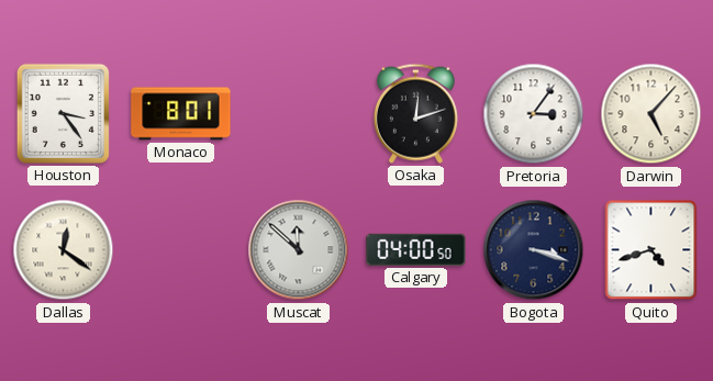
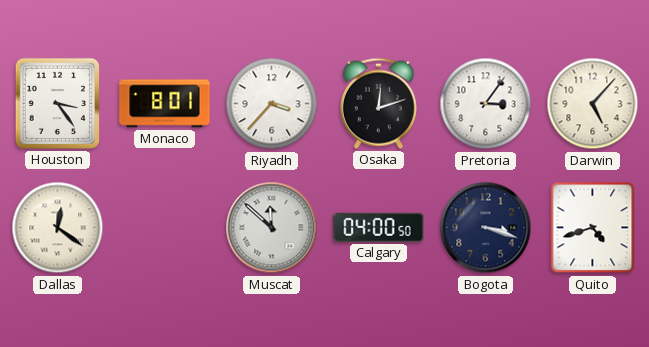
Riyadh: none -> 3:37 (272, 104)
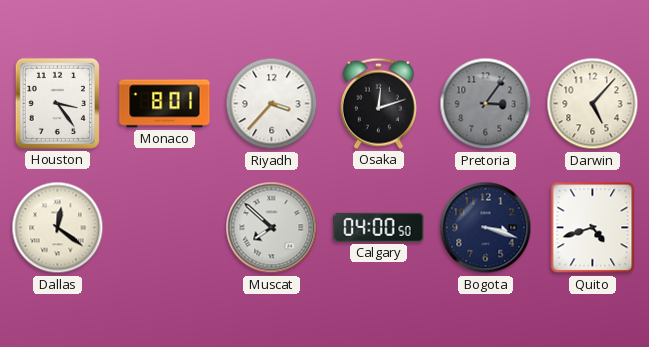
Pretoria dial: white -> grey (486, 104)
Muscat: 11:52 -> 7:52 (272, 228)
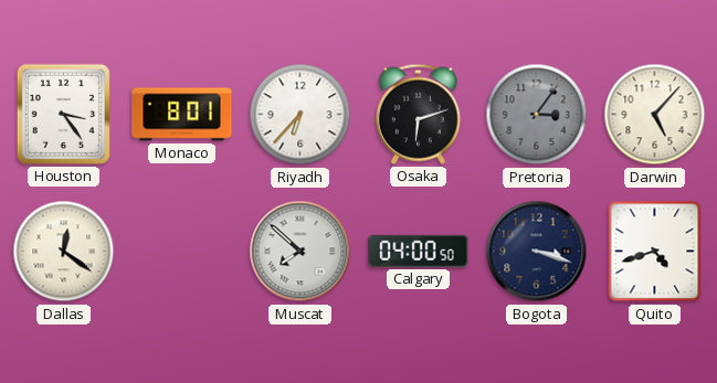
Riyadh: 3:37 -> 6:37 (300, 115)
Osaka: 12:12 -> 6:12 (418, 114)
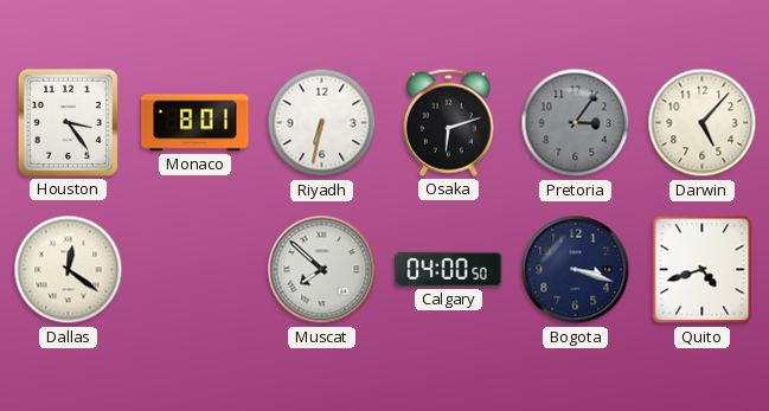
Riyadh: 6:37 -> 6:32 (322, 123)
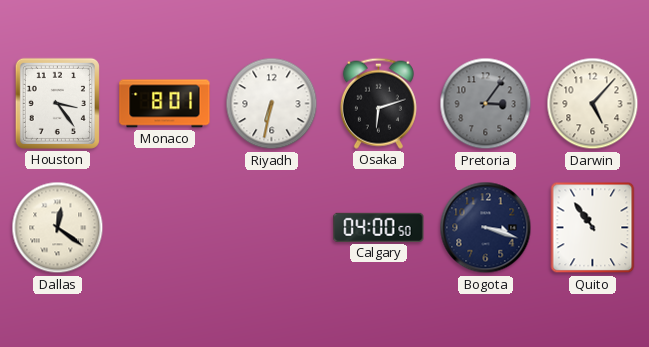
Muscat: 7:52 -> none (322, 270)
Quito: 4:42 -> 10:54 (593, 228)
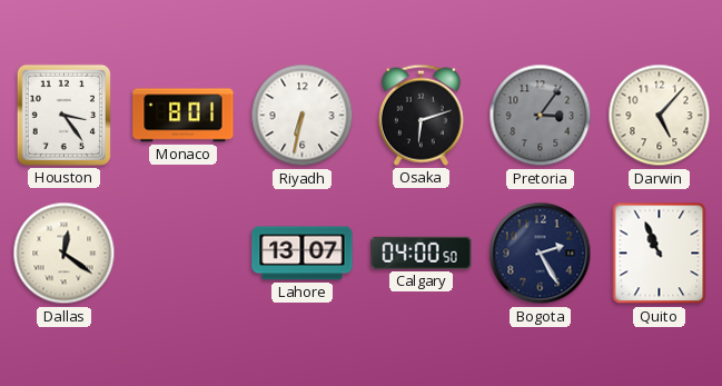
Lahore: none -> 13:07 (303, 254)
Bogota: 3:18 -> 2:25 (541, 254)
Quito: 10:54 -> 10:56 (660, 254)
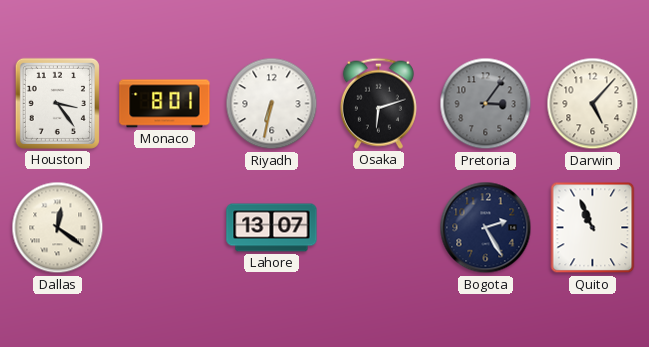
Calgary: 04:00 -> none (422, 253)
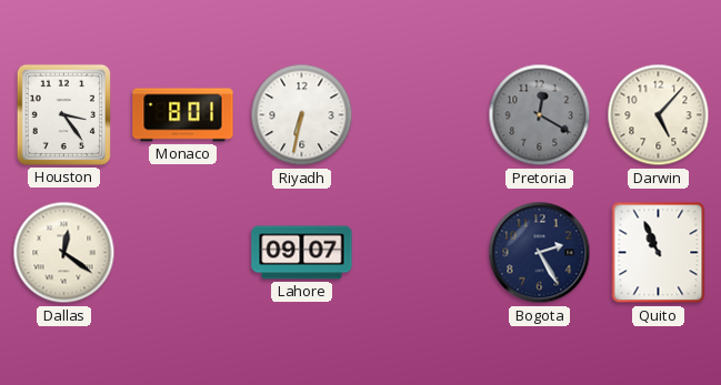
Osaka: 6:12 -> none (378, 103)
Pretoria: 3:06 -> 12:20 (540, 115)
Lahore: 13:07 -> 09:07 (302, 253)
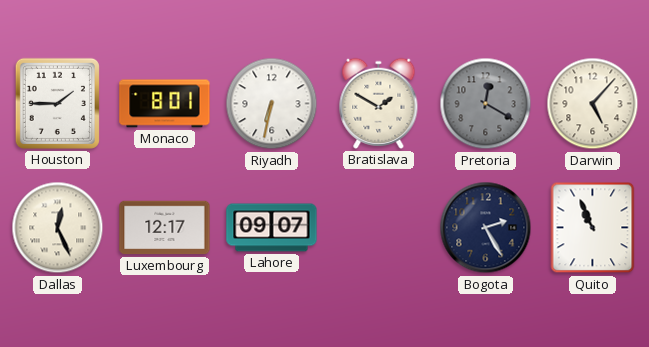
Houston: 3:24 -> 1:45 (57, 103)
Bratislava: none -> 1:50 (379, 103)
Dallas: 12:21 -> 12:26 (58, 228)
Luxembourg: none -> 12:17 (165, 228)
